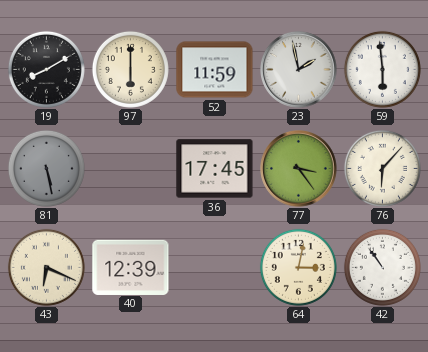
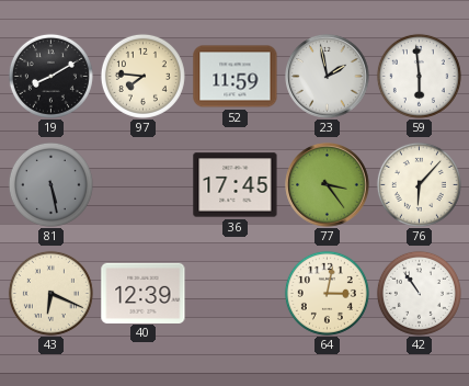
97: 6:00 -> 7:46 (142, 76)
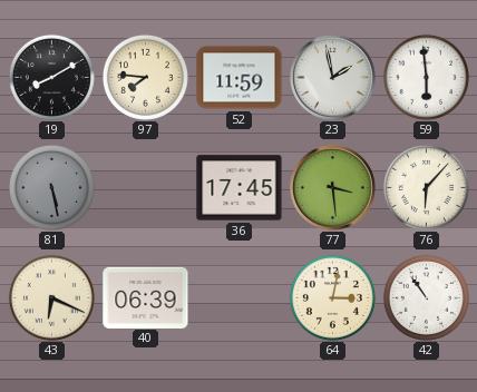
77: 3:24 -> 3:29 (333, 188)
40: 12:39 -> 06:39 (146, 297)
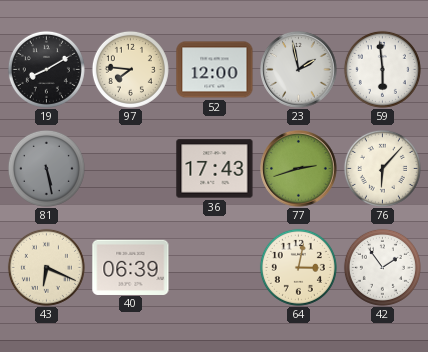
52: 11:59 -> 12:00 (215, 70)
36: 17:45 -> 17:43 (215, 169)
77: 3:29 -> 2:42 (299, 169)
42: 10:54 -> 1:54 (382, 267)
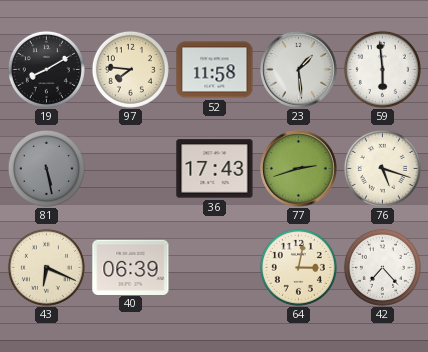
52: 12:00 -> 11:58 (215, 70)
23: 1:58 -> 1:29 (299, 70)
76: 6:07 -> 5:18 (382, 168)
42: 1:54 -> 7:23 (382, 267)
